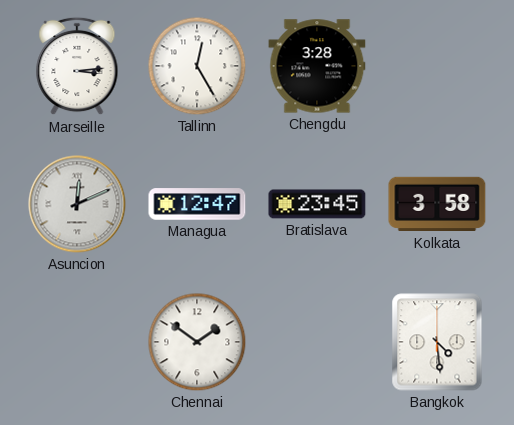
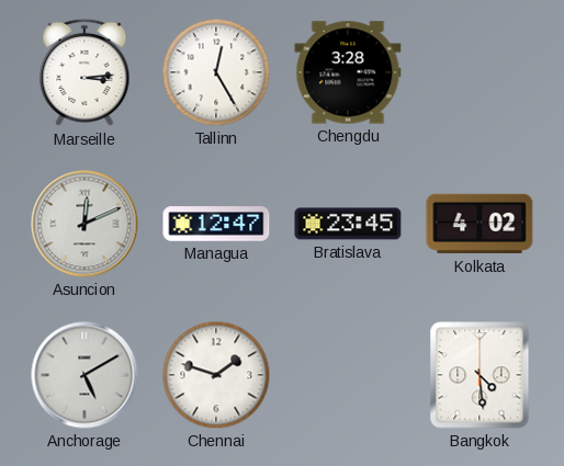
Kolkata: 3:58 -> 4:02 (480, 224)
Anchorage: none -> 5:10 (84, 375)
Chennai: 1:51 -> 1:48 (216, 375)
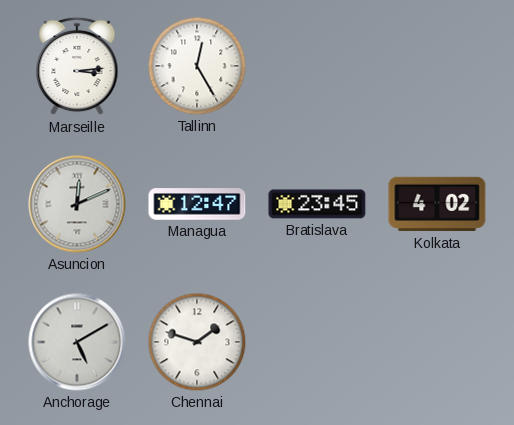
Chengdu: 3:28 -> none (348, 72)
Bangkok: 4:29 -> none (480, 375)
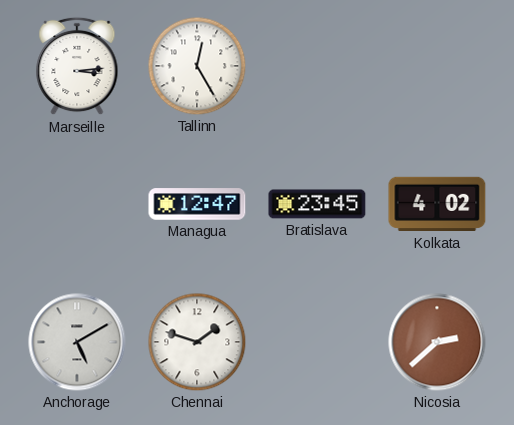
Asuncion: 12:11 -> none (77, 204)
Nicosia: none -> 2:38 (437, 342)
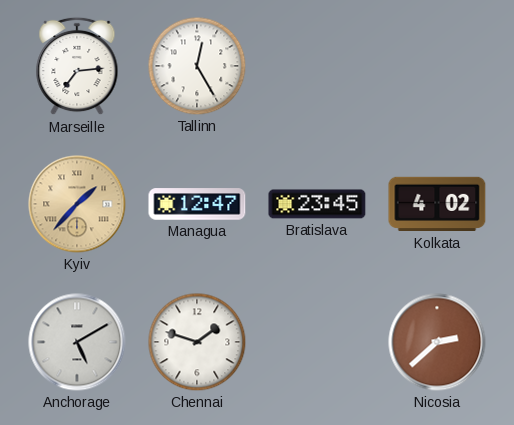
Marseille: 3:14 -> 7:14 (77, 66)
Kyiv: none -> 1:37 (77, 204)
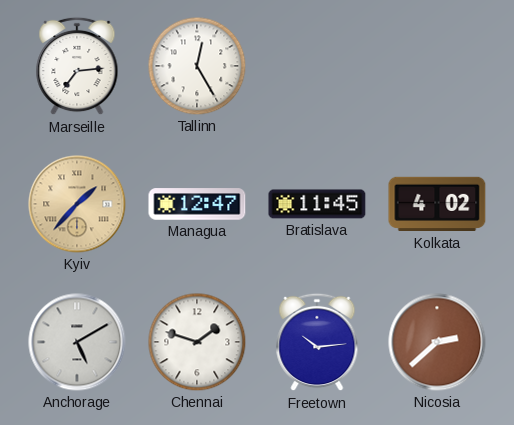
Bratislava: 23:45 -> 11:45 (317, 204)
Freetown: none -> 10:14 (317, 342)
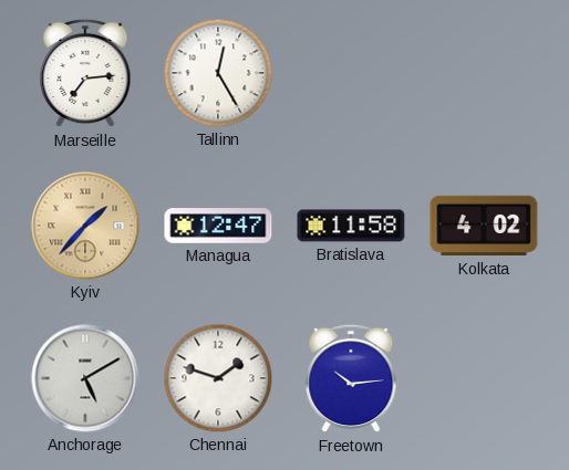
Bratislava: 11:45 -> 11:58 (351, 226)
Nicosia: 2:38 -> none (437, 342)
